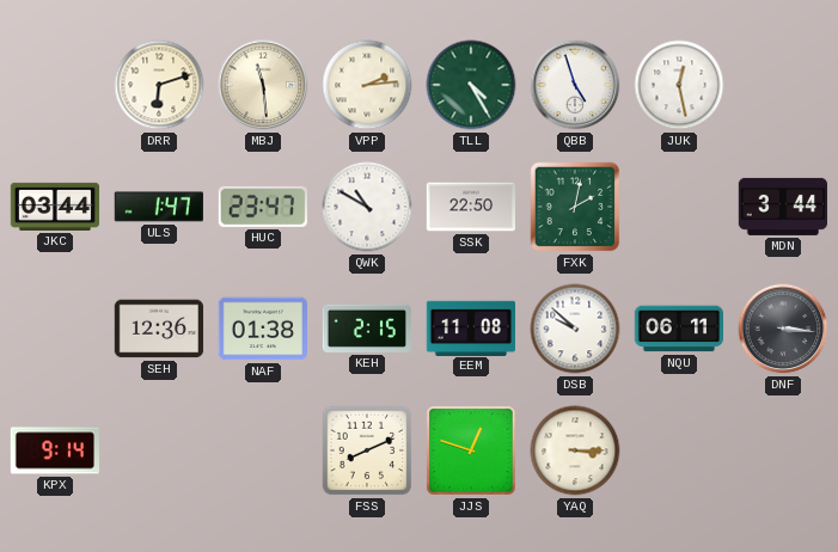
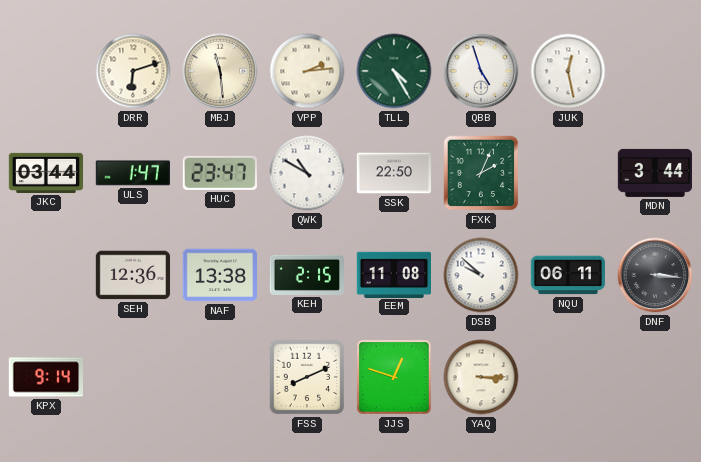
FXK: 2:02 -> 2:04 (481, 173)
NAF: 01:38 -> 13:38 (220, 275)
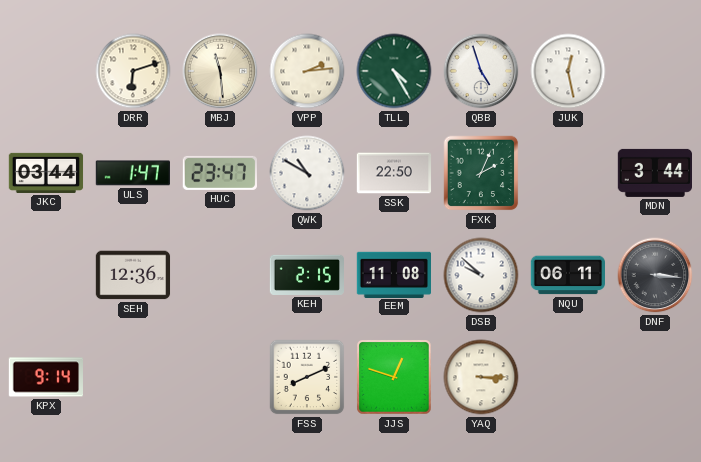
NAF: 13:38 -> none (220, 275)
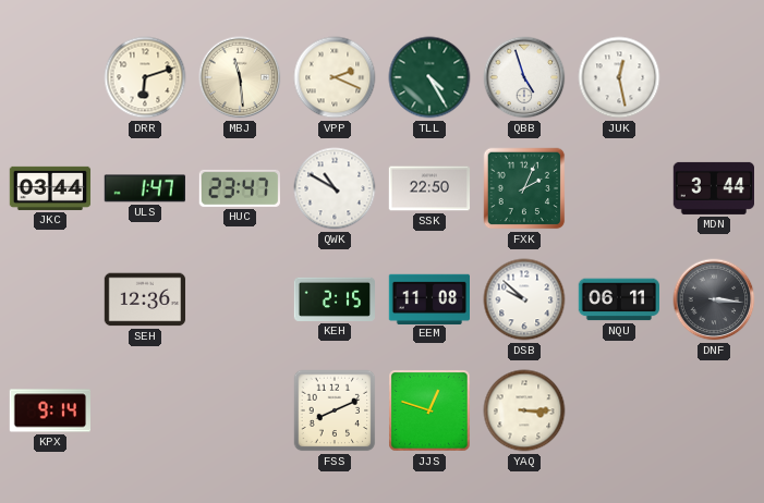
VPP: 2:14 -> 2:19 (335, 77)
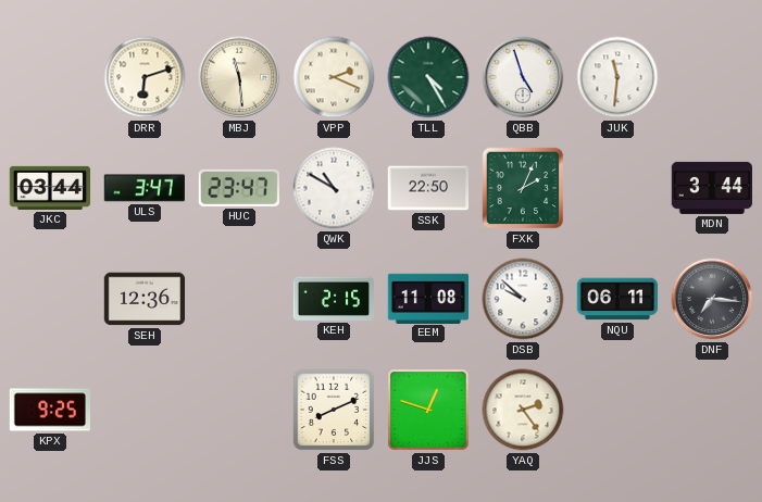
JUK: 12:28 -> 11:31 (617, 77)
ULS: 1:47 -> 3:47 (145, 188)
DNF: 3:16 -> 7:16 (712, 299)
KPX: 9:14 -> 9:25 (49, 410)
YAQ: 3:15 -> 2:24 (523, 410)
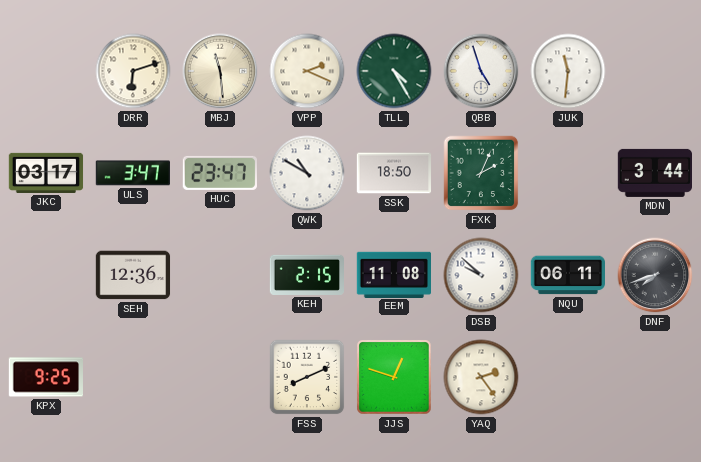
JKC: 03:44 -> 03:17 (46, 173)
SSK: 22:50 -> 18:50 (394, 173)
DNF: 7:16 -> 7:42 (655, 275)
